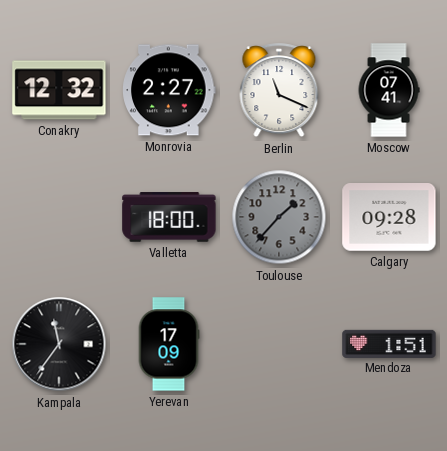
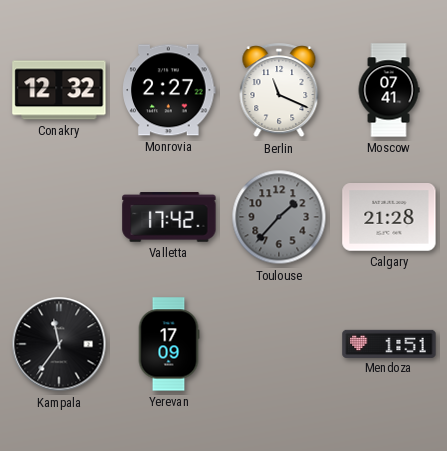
Valletta: 18:00 -> 17:42 (169, 217)
Calgary: 09:28 -> 21:28 (389, 218)
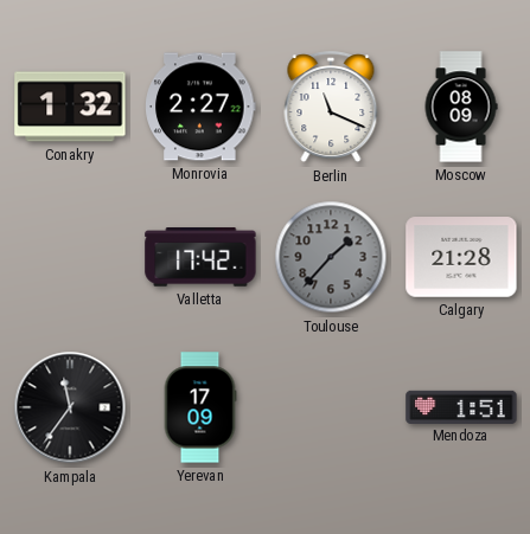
Conakry: 12:32 -> 1:32 (70, 107)
Moscow: 07:41 -> 08:09 (461, 107)
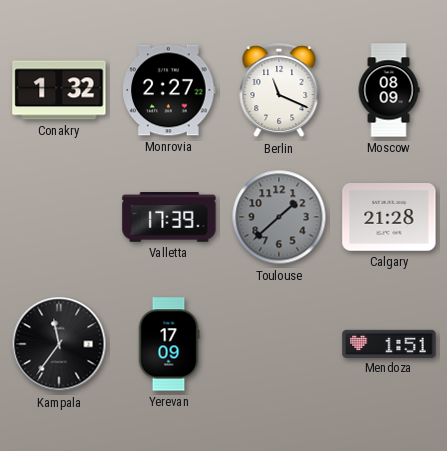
Valletta: 17:42 -> 17:39 (169, 217)
Toulouse: 1:37 -> 1:38 (279, 217)
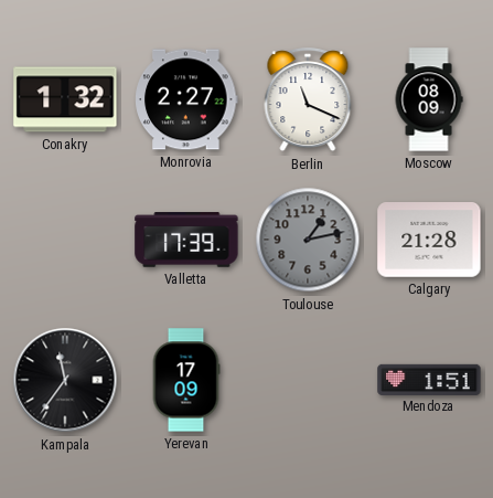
Toulouse: 1:38 -> 1:13 (308, 240)
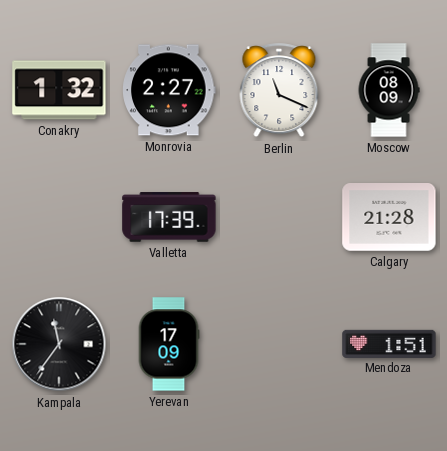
Toulouse: 1:13 -> none (308, 240)
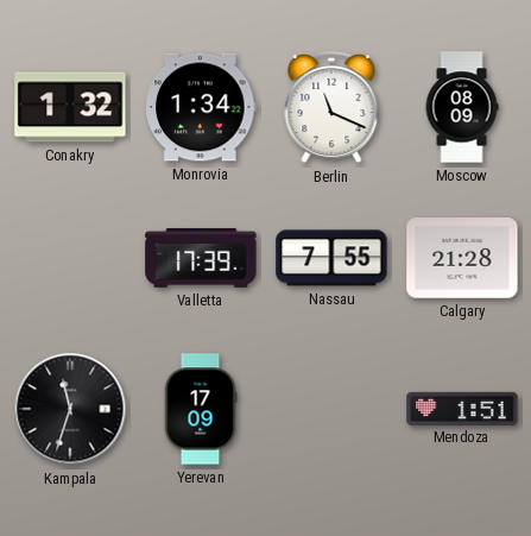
Monrovia: 2:27 -> 1:34 (201, 107)
Nassau: none -> 7:55 (331, 258)
Kampala: 11:36 -> 11:33 (70, 409)
